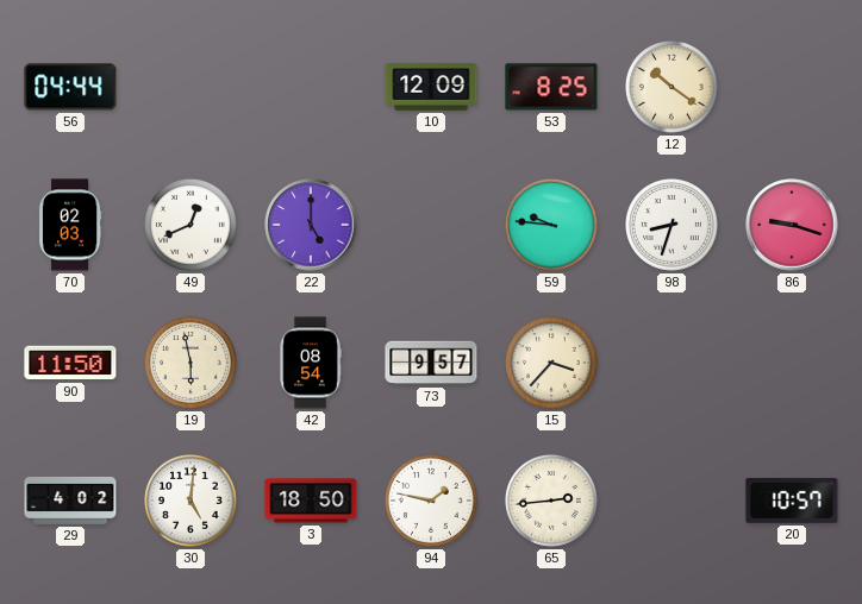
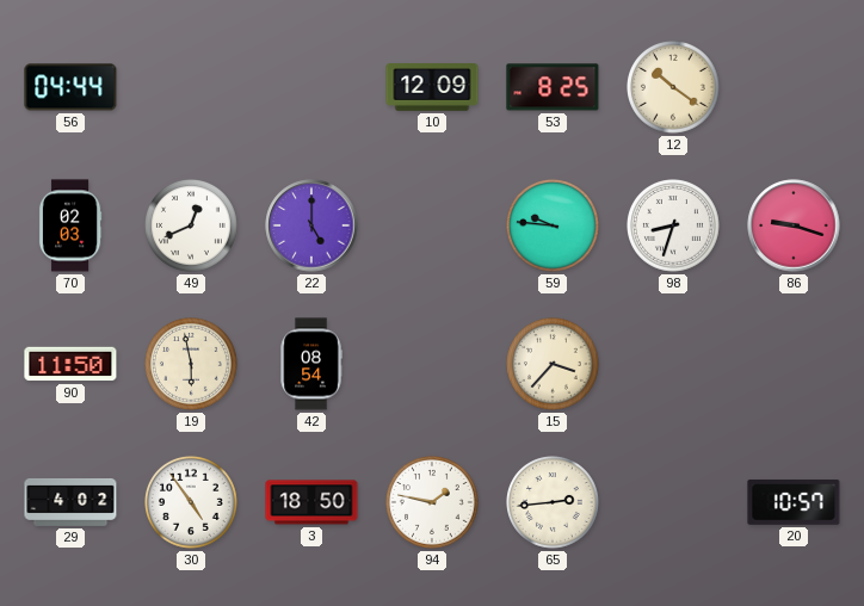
73: 9:57 -> none (431, 363)
30: 5:01 -> 4:54 (192, 503)
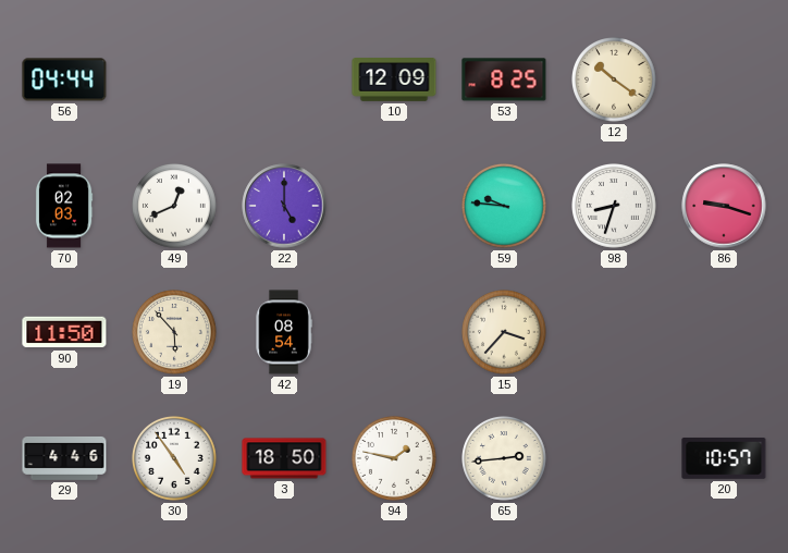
19: 5:58 -> 5:53 (175, 333)
29: 4:02 -> 4:46 (64, 458)
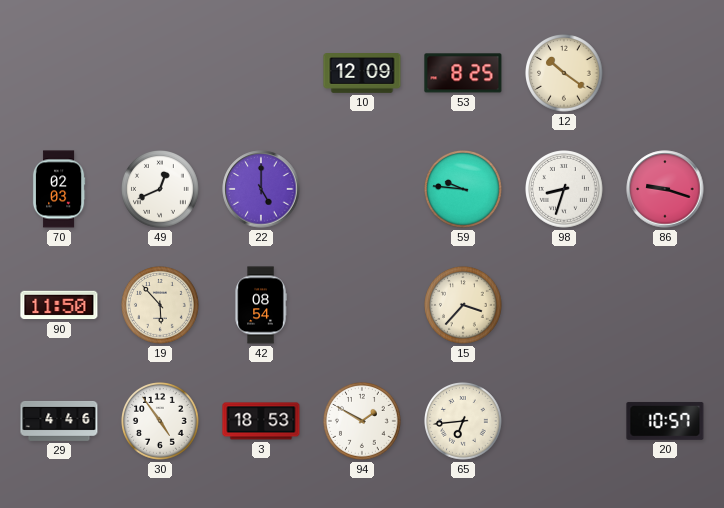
56: 04:44 -> none (64, 79)
3: 18:50 -> 18:53 (261, 421)
94: 1:47 -> 1:50 (363, 422)
65: 2:44 -> 6:44 (464, 422)
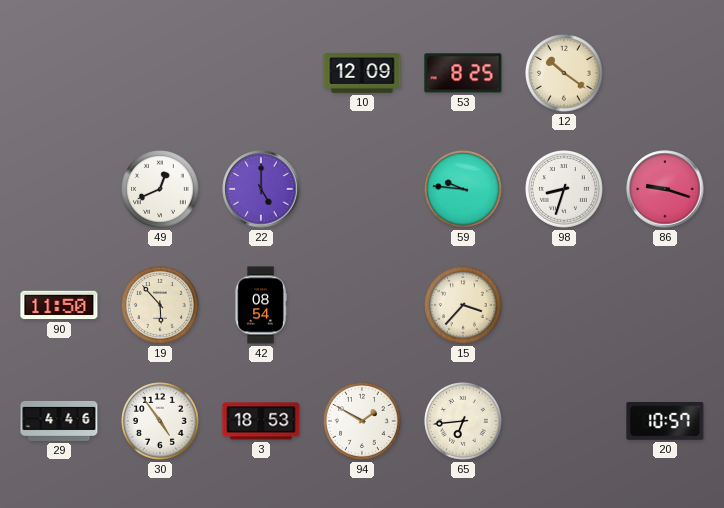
70: 02:03 -> none (59, 189)
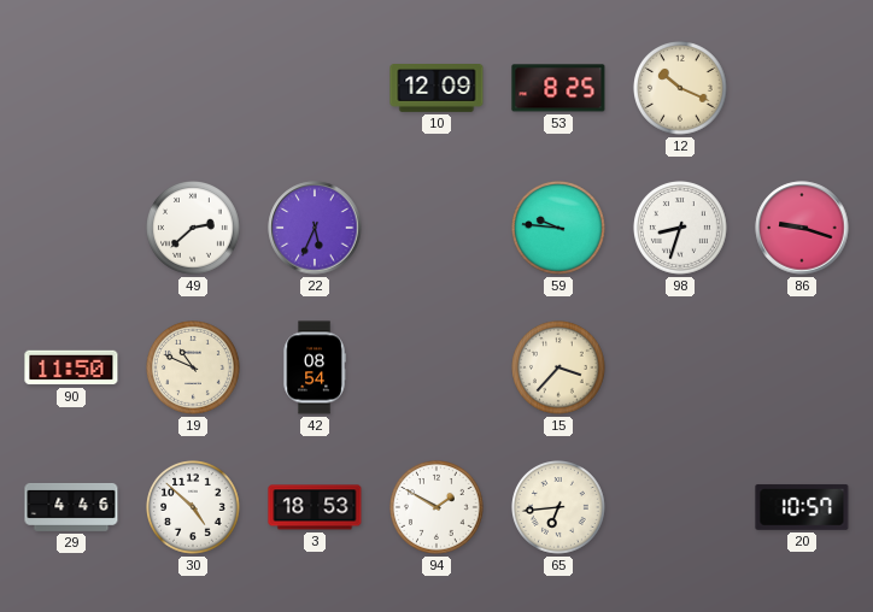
12: 10:21 -> 10:19 (681, 89)
49: 12:41 -> 2:38 (194, 229)
22: 5:00 -> 5:34 (315, 228)
19: 5:53 -> 10:49 (194, 369)
30: 4:54 -> 4:52 (194, 508)
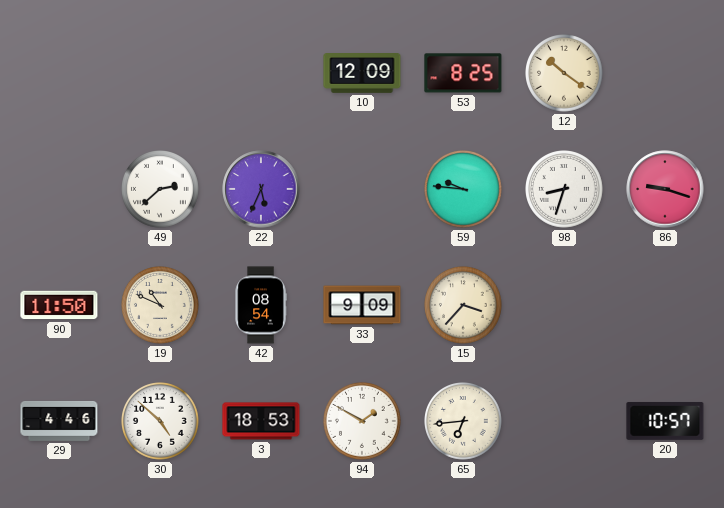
12: 10:19 -> 10:21 (565, 74)
33: none -> 9:09 (362, 305)
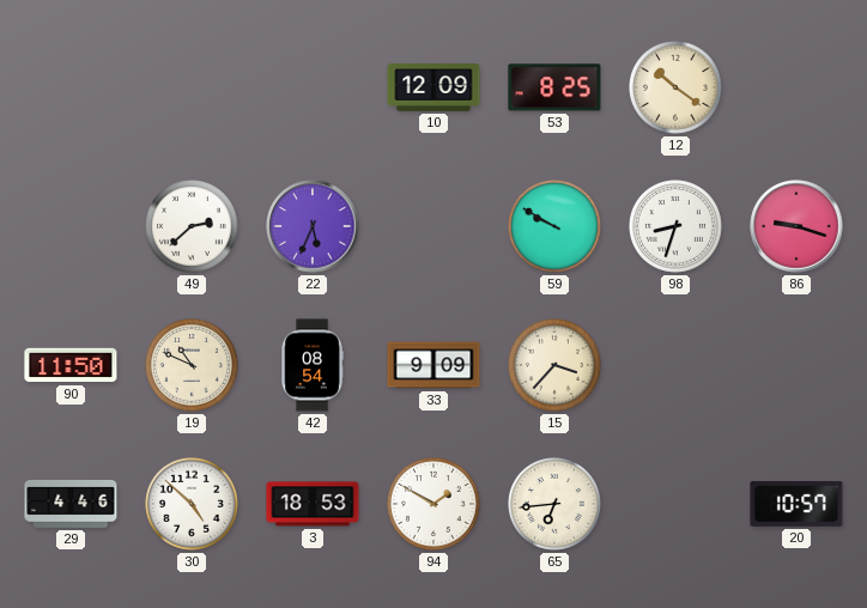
59: 9:46 -> 9:50 (556, 227)
